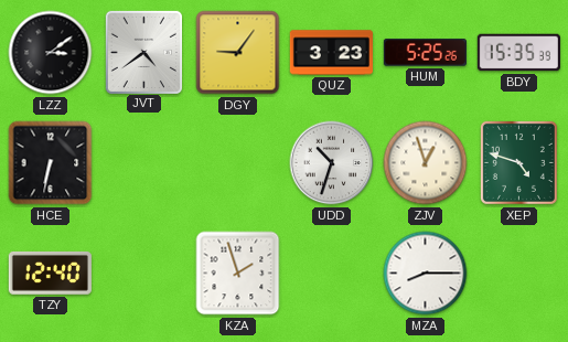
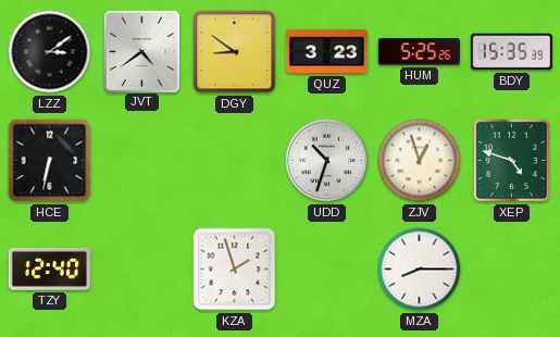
DGY: 9:06 -> 8:51 (235, 52)
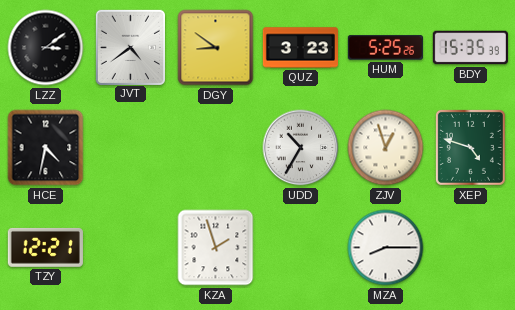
HCE: 6:32 -> 4:32 (46, 148)
UDD: 10:33 -> 10:35 (301, 148)
TZY: 12:40 -> 12:21 (45, 247)
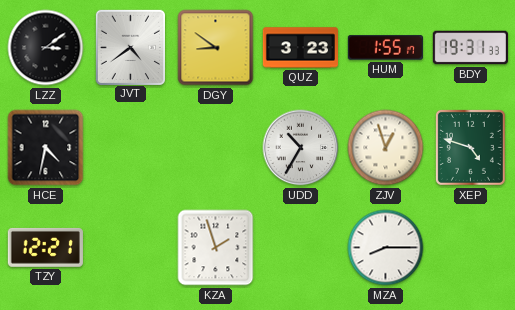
HUM: 5:25 -> 1:55 (385, 48)
BDY: 15:35 -> 19:31 (470, 48)
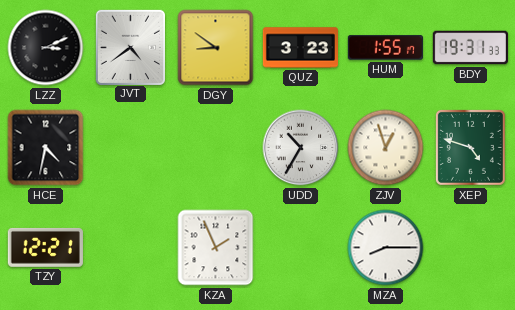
LZZ: 3:09 -> 3:11 (46, 48)
KZA: 1:57 -> 1:56 (216, 248)
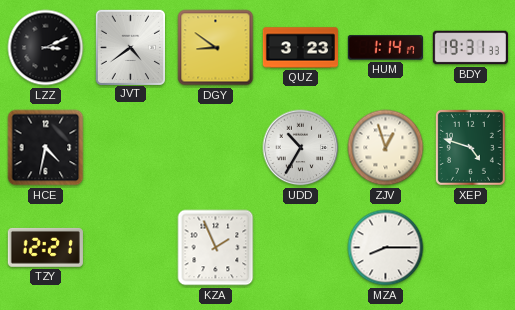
HUM: 1:55 -> 1:14 (385, 48)
